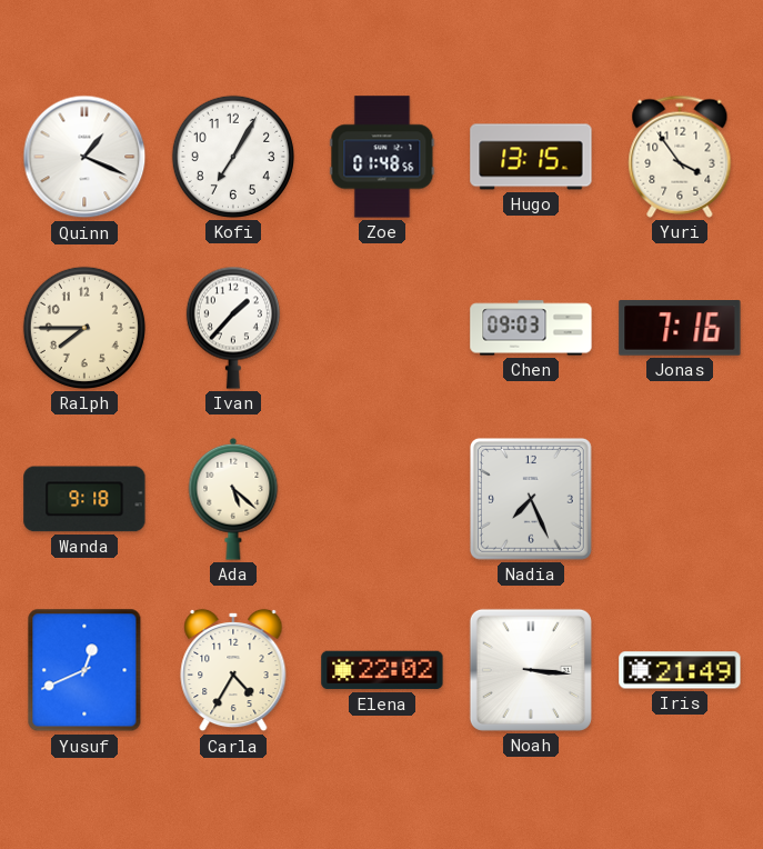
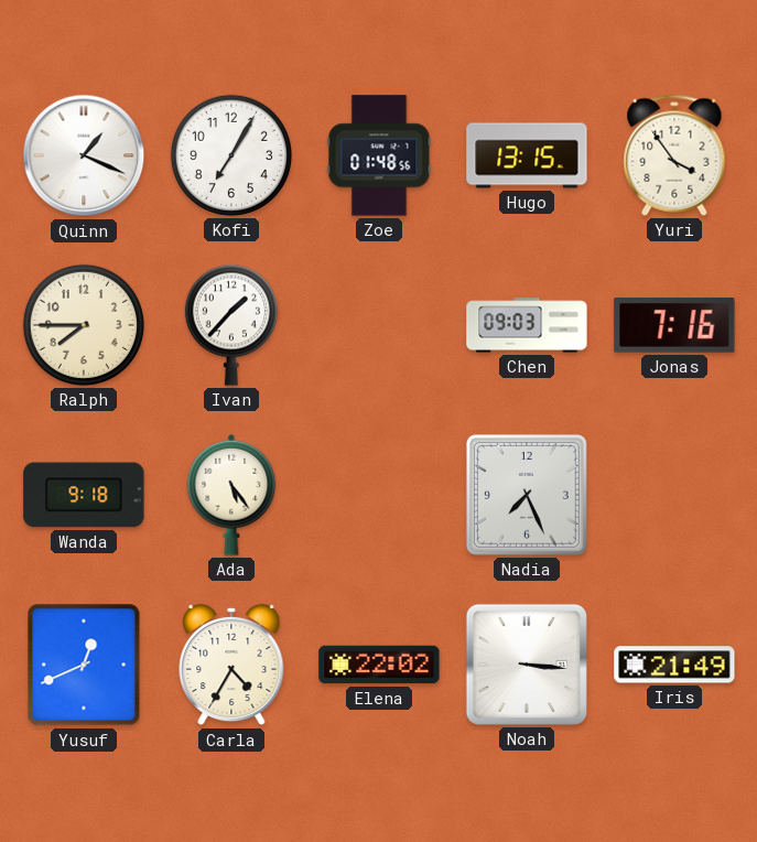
Ada: 5:22 -> 5:24 (231, 495)
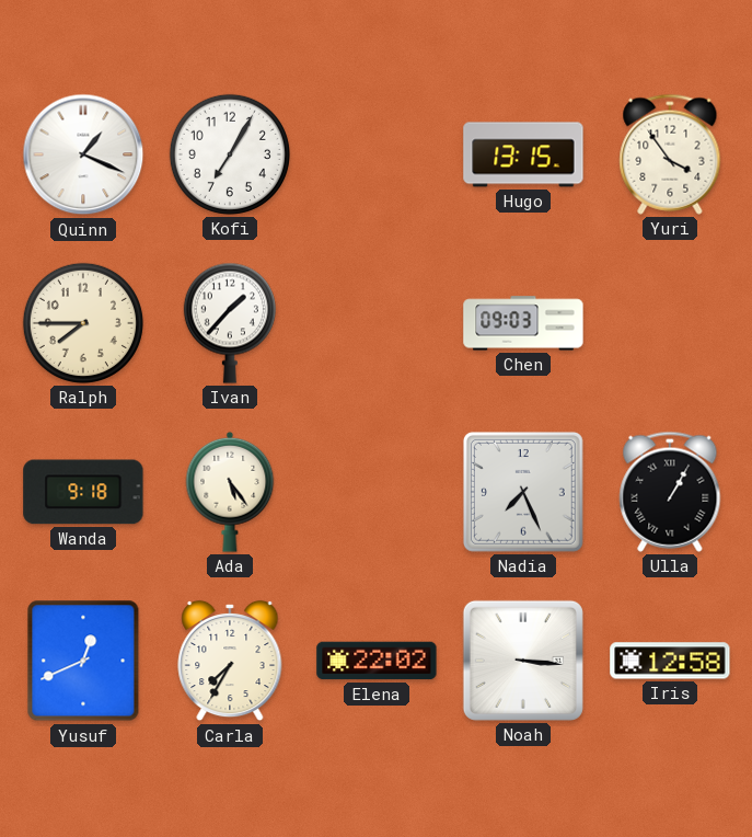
Zoe: 01:48 -> none (379, 155)
Jonas: 7:16 -> none (674, 325)
Ulla: none -> 1:05 (670, 492)
Carla: 4:35 -> 7:35 (230, 661)
Iris: 21:49 -> 12:58 (670, 661)
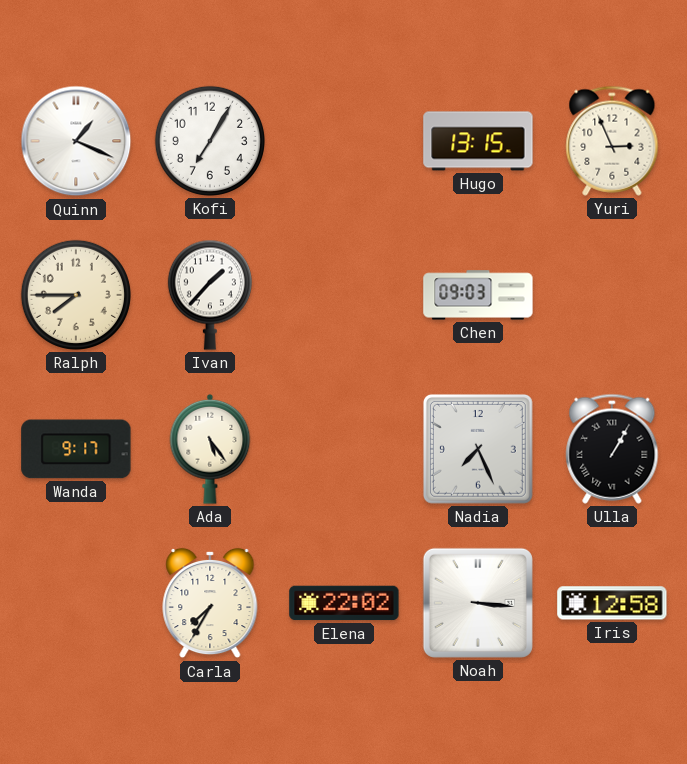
Yuri: 3:54 -> 2:56 (612, 141)
Wanda: 9:18 -> 9:17 (76, 449)
Yusuf: 12:41 -> none (83, 661)
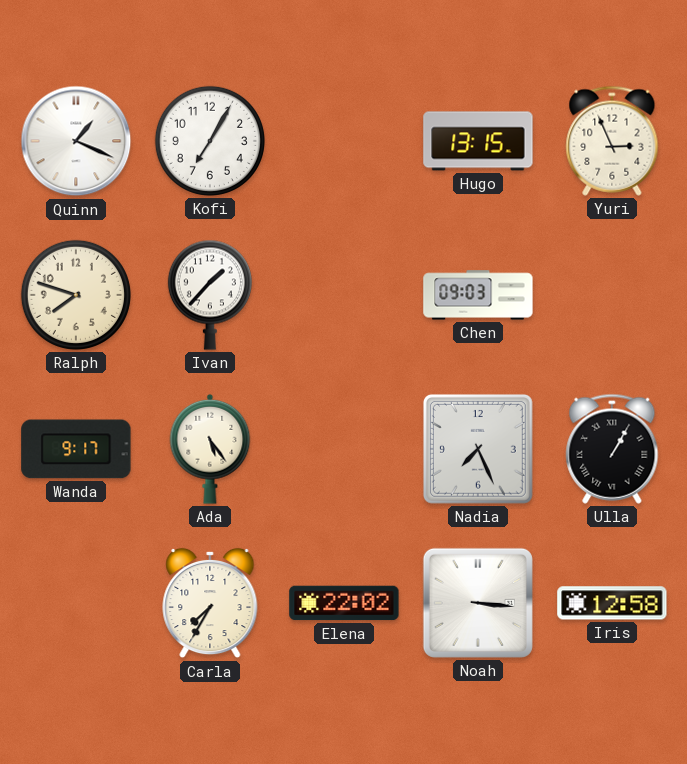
Ralph: 7:45 -> 7:48 (76, 295)
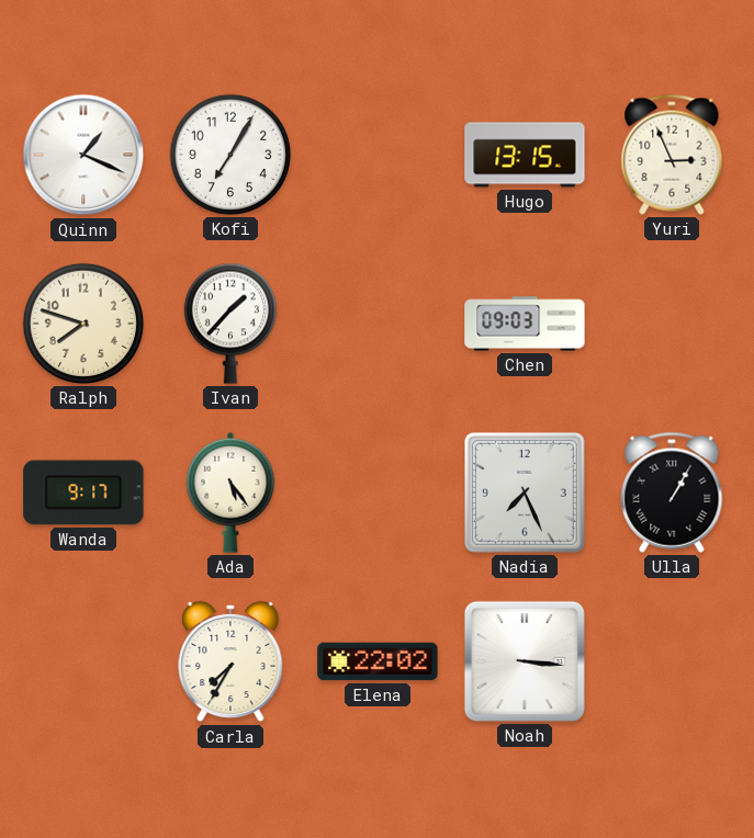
Iris: 12:58 -> none (612, 603)
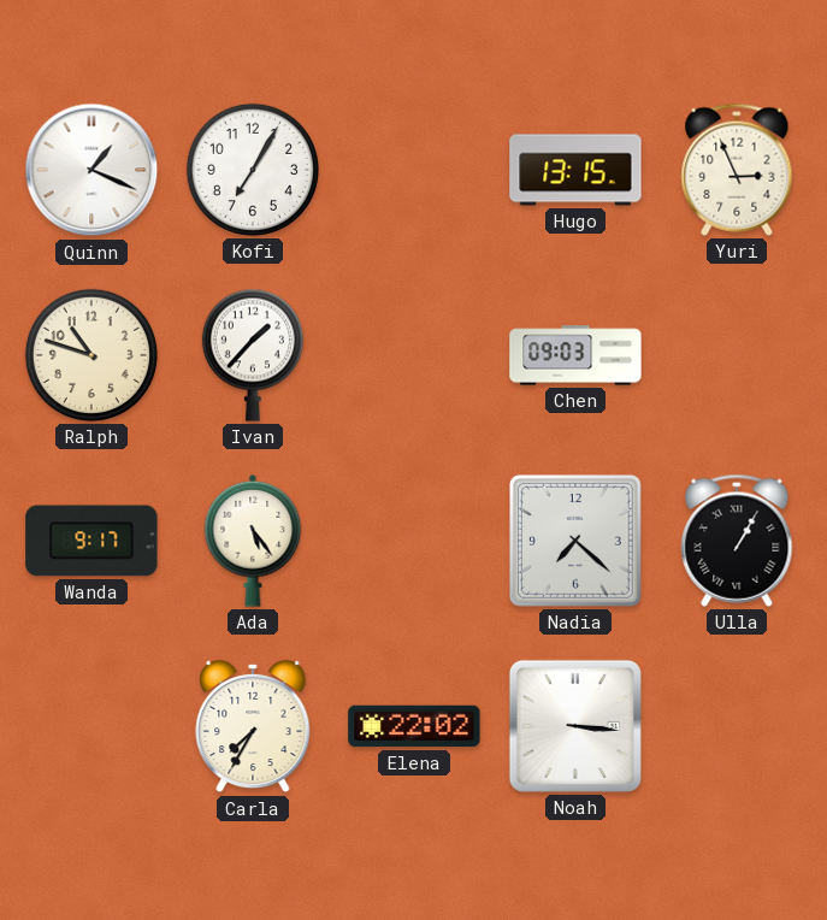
Ralph: 7:48 -> 10:48 (91, 355)
Nadia: 7:26 -> 7:22 (575, 541)
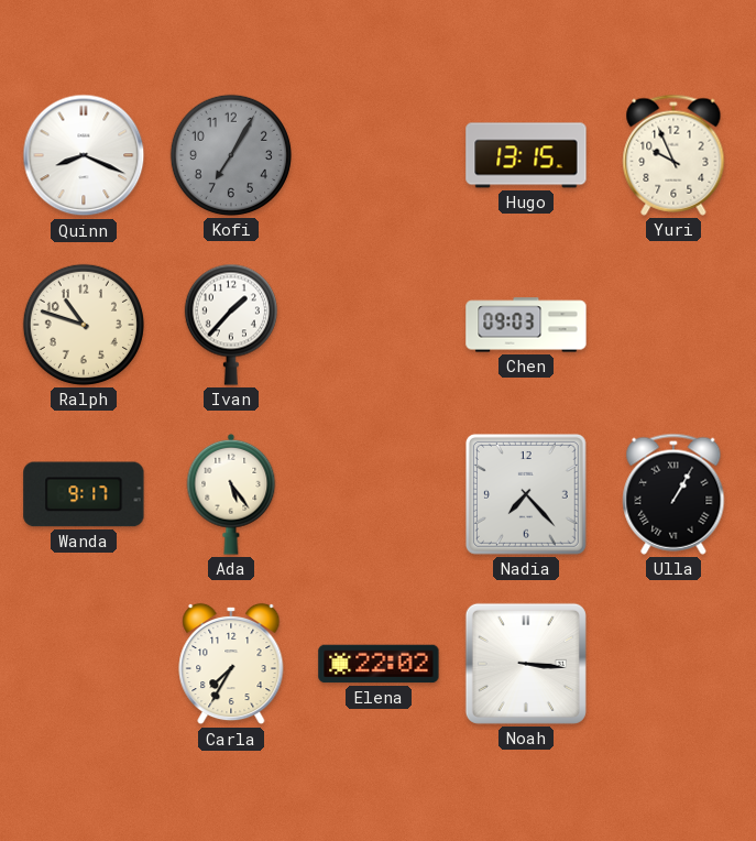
Quinn: 1:19 -> 8:19 (84, 155)
Kofi dial: white -> grey (231, 155)
Yuri: 2:56 -> 9:56 (673, 155)
Nadia: 7:22 -> 7:23 (526, 494)
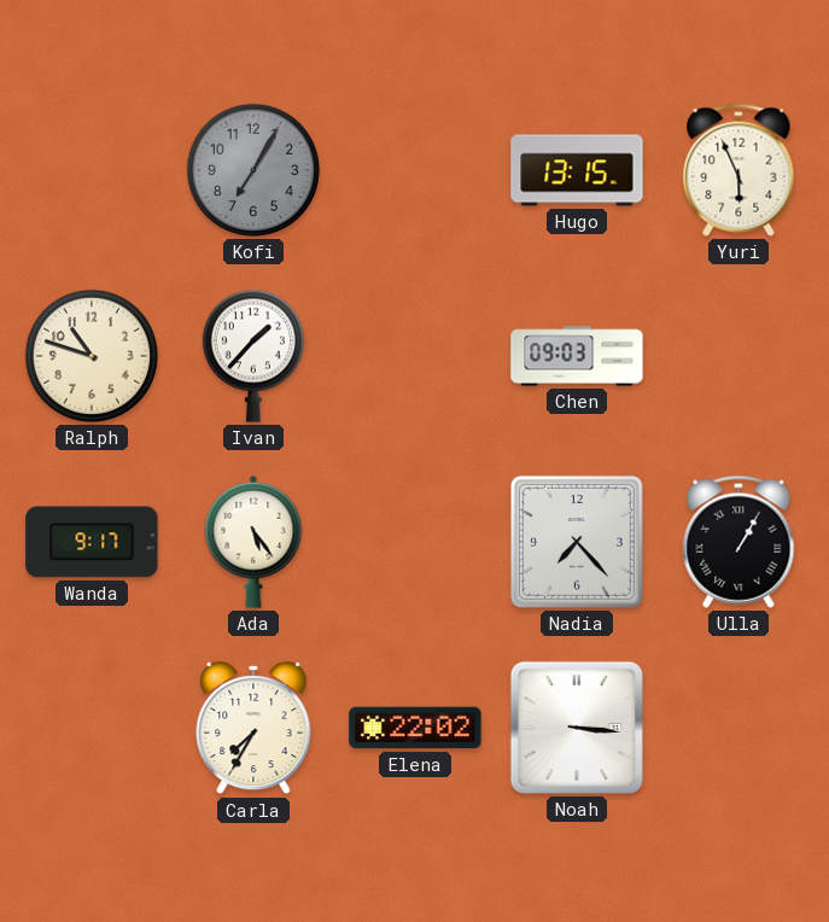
Quinn: 8:19 -> none (84, 155)
Yuri: 9:56 -> 5:56 (738, 170)
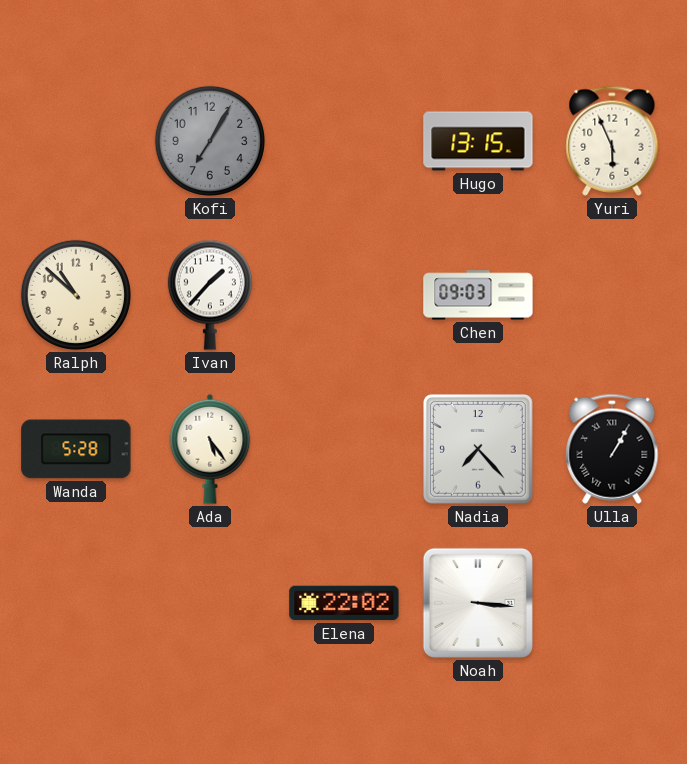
Ralph: 10:48 -> 10:52 (76, 295)
Wanda: 9:17 -> 5:28 (76, 449)
Carla: 7:35 -> none (253, 728)
